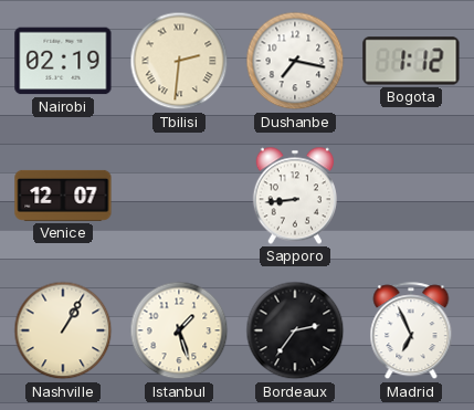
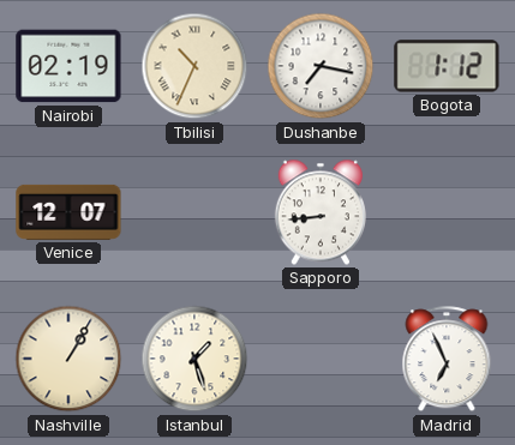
Tbilisi: 2:31 -> 10:34 (194, 66)
Bordeaux: 2:36 -> none (295, 330)
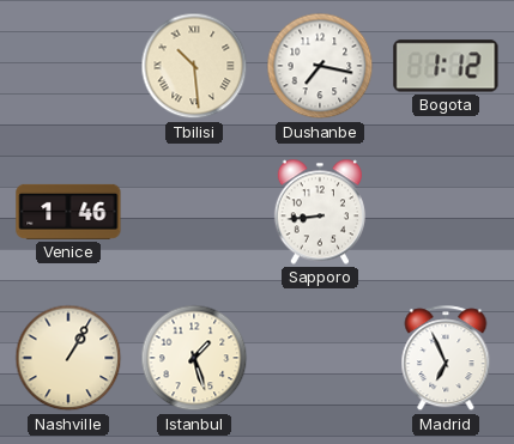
Nairobi: 02:19 -> none (68, 66)
Tbilisi: 10:34 -> 10:29 (194, 66)
Venice: 12:07 -> 1:46 (68, 212)
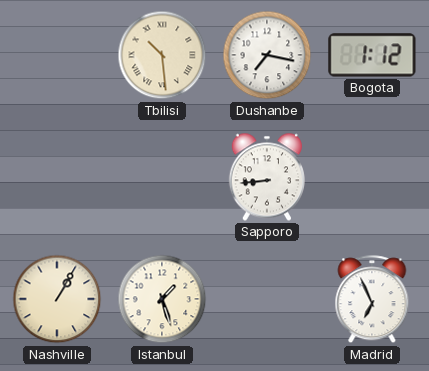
Venice: 1:46 -> none (68, 212)
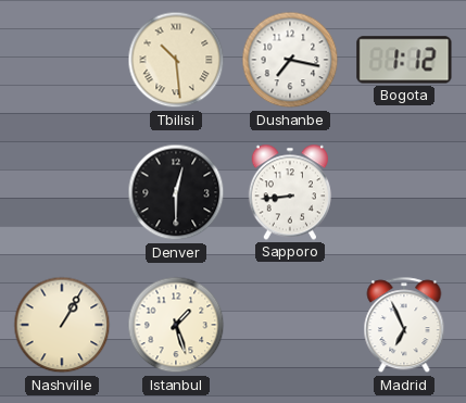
Denver: none -> 12:30 (176, 192)
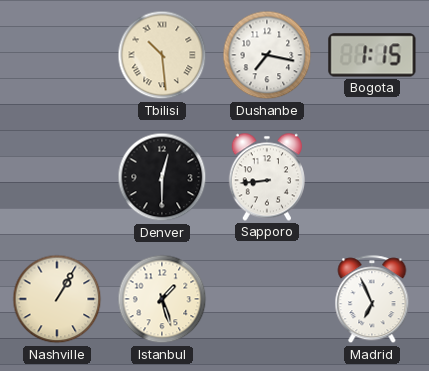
Bogota: 1:12 -> 1:15 (372, 55)
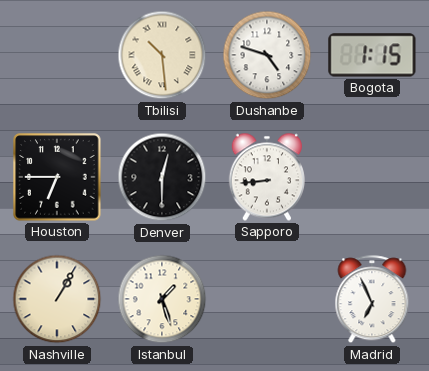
Dushanbe: 7:17 -> 4:48 (267, 55)
Houston: none -> 6:45 (57, 177)
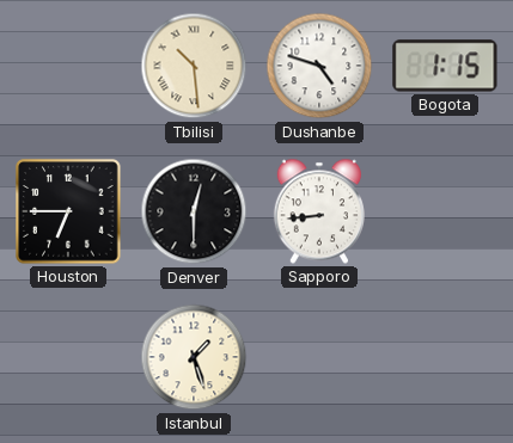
Nashville: 1:05 -> none (57, 299)
Madrid: 6:56 -> none (372, 300)
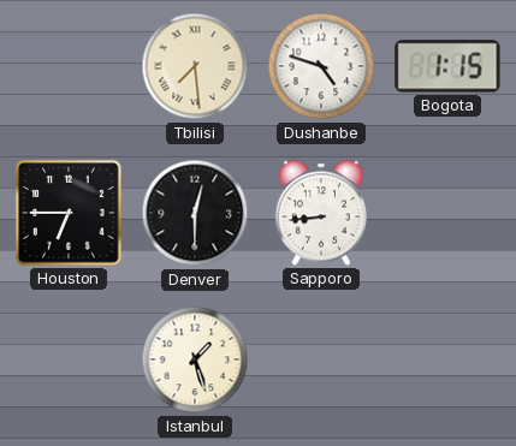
Tbilisi: 10:29 -> 7:29 (195, 66)
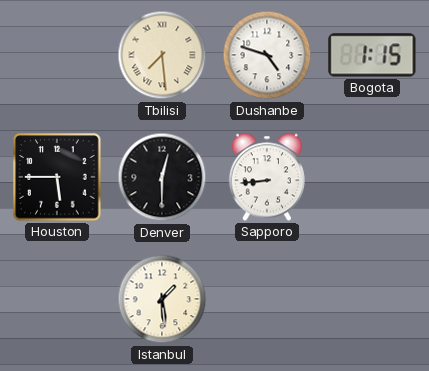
Houston: 6:45 -> 5:45 (57, 177)
Istanbul: 1:27 -> 1:29 (162, 299)
